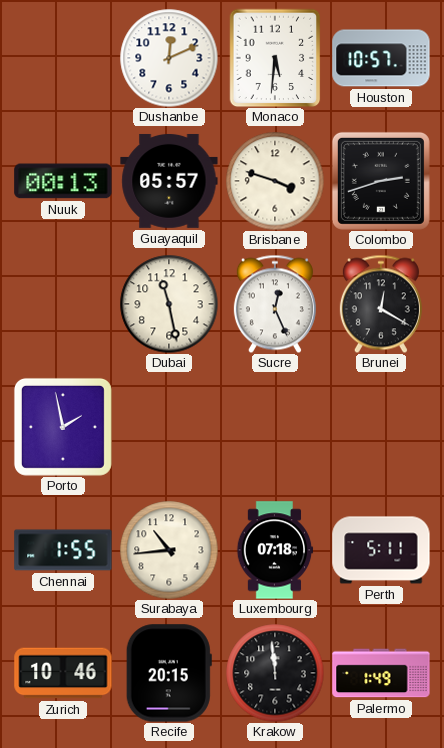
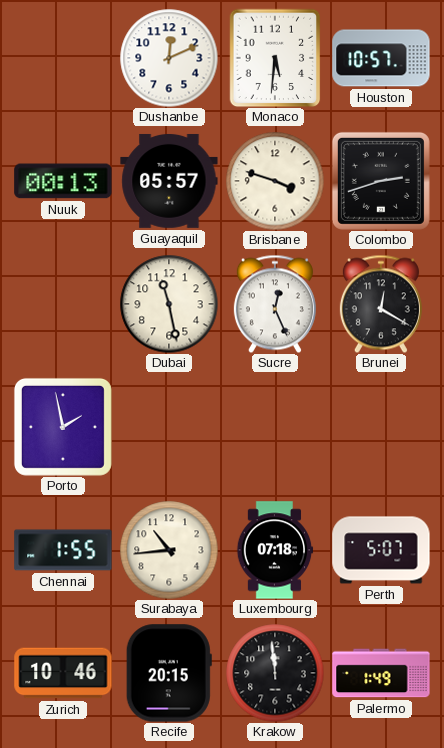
Perth: 5:11 -> 5:07 (381, 550)
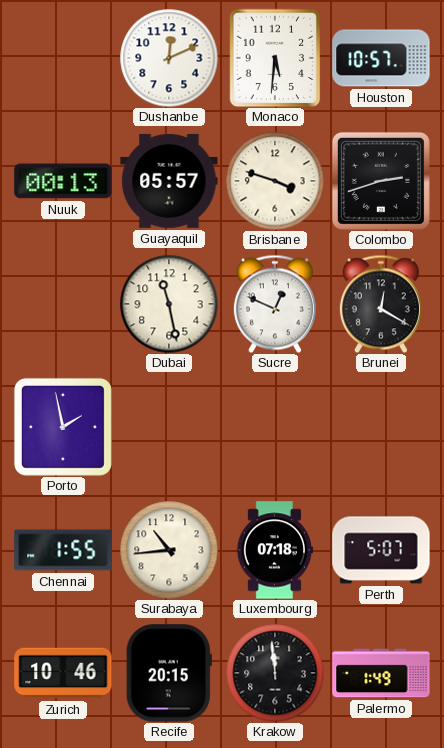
Sucre: 12:26 -> 12:49 (275, 304)
